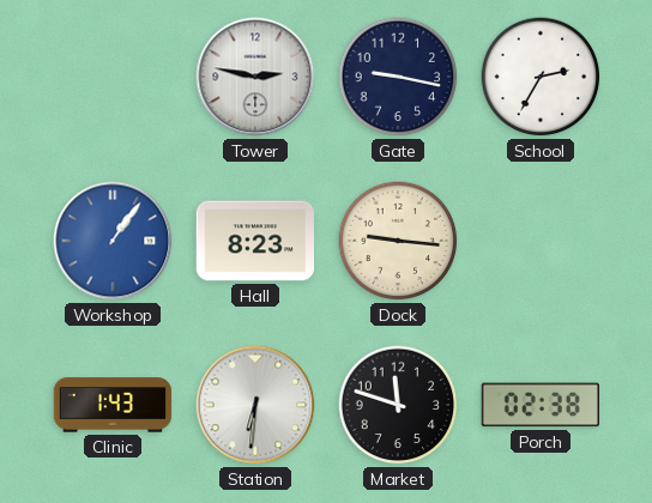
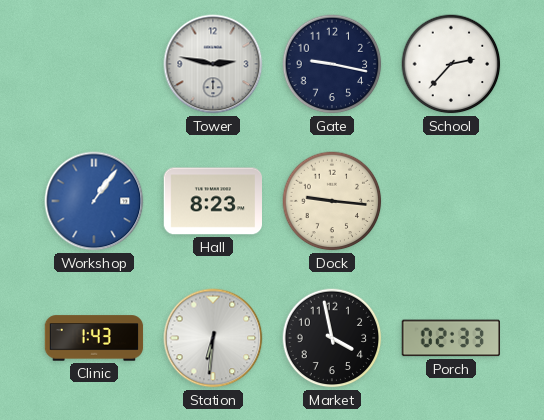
School: 2:35 -> 2:37 (451, 64)
Market: 11:48 -> 3:58 (332, 338)
Porch: 02:38 -> 02:33 (450, 338)
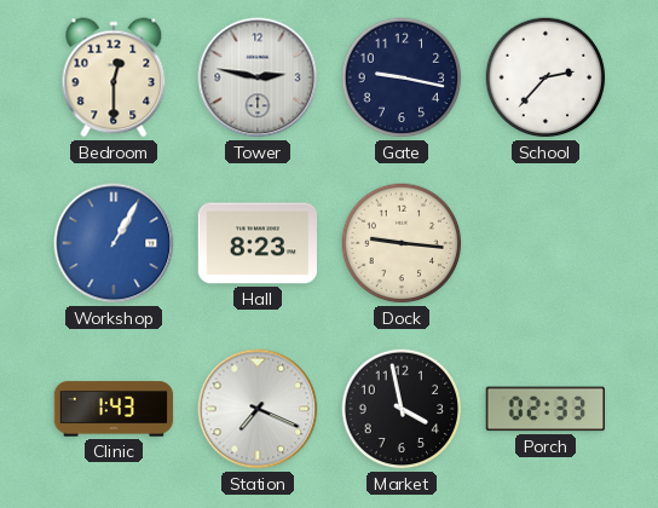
Bedroom: none -> 12:30 (114, 77)
Workshop: 1:06 -> 1:05 (114, 243)
Station: 6:31 -> 7:19 (258, 409)
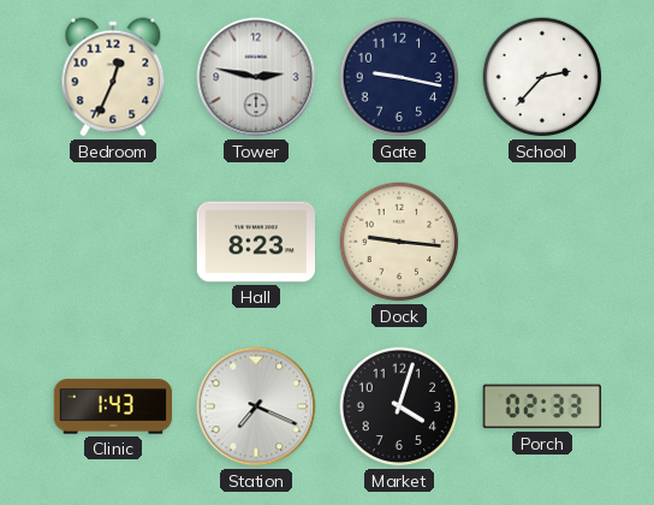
Bedroom: 12:30 -> 12:34 (113, 77)
Workshop: 1:05 -> none (114, 243)
Market: 3:58 -> 4:03 (399, 406)
